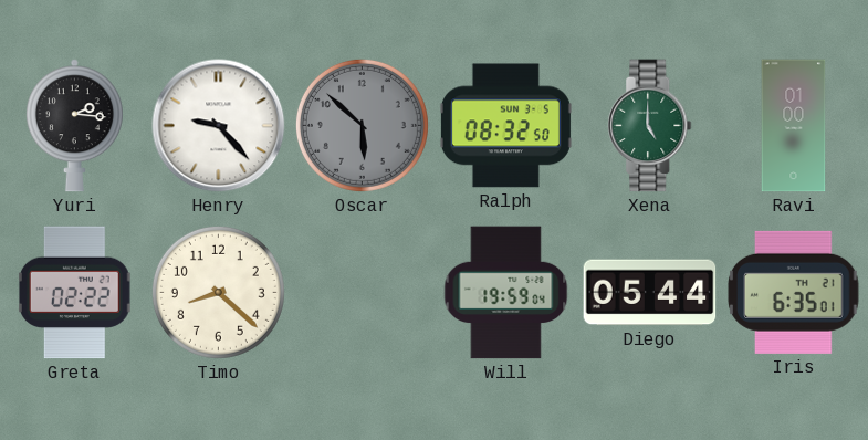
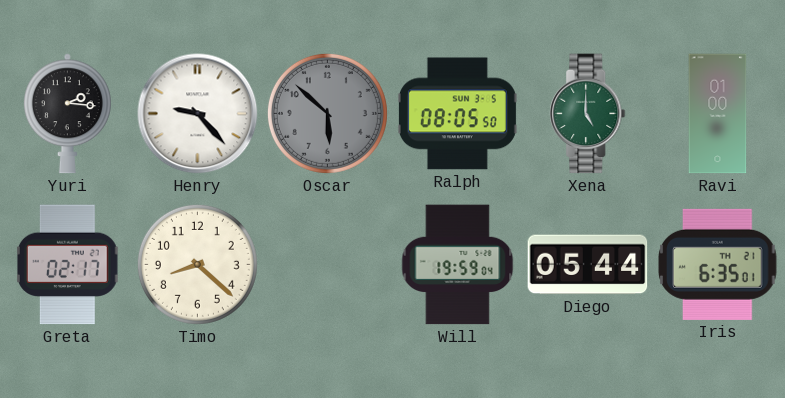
Ralph: 08:32 -> 08:05 (457, 114)
Greta: 02:22 -> 02:17 (68, 265)
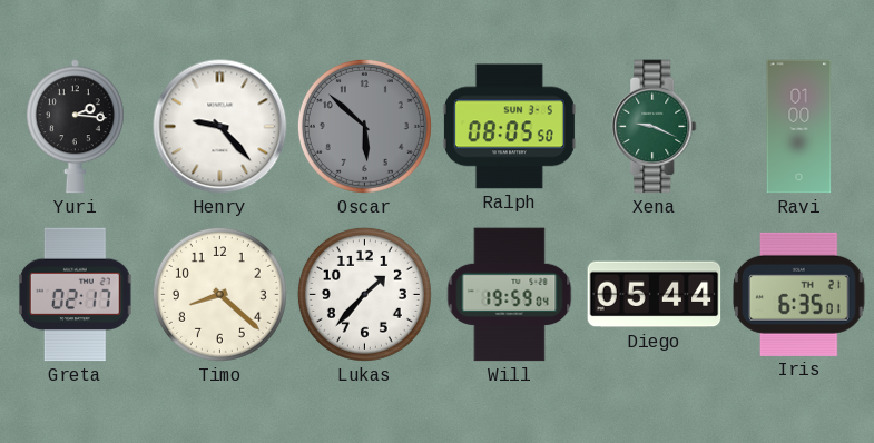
Xena: 5:00 -> 9:19 (655, 127)
Lukas: none -> 1:37 (364, 294)
